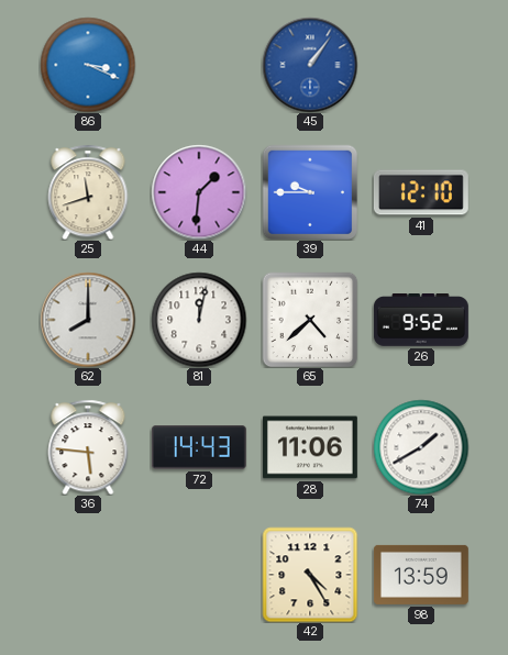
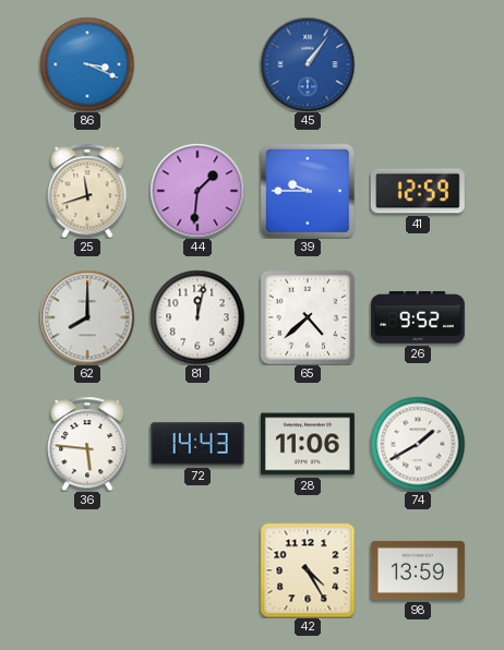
41: 12:10 -> 12:59 (418, 191)
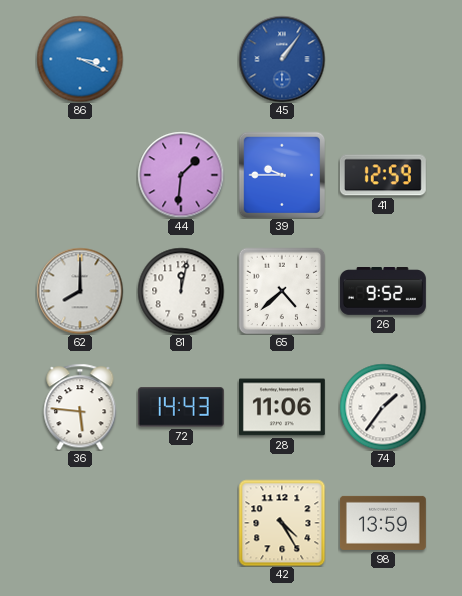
25: 11:42 -> none (87, 191)
74: 1:40 -> 1:36 (383, 407)
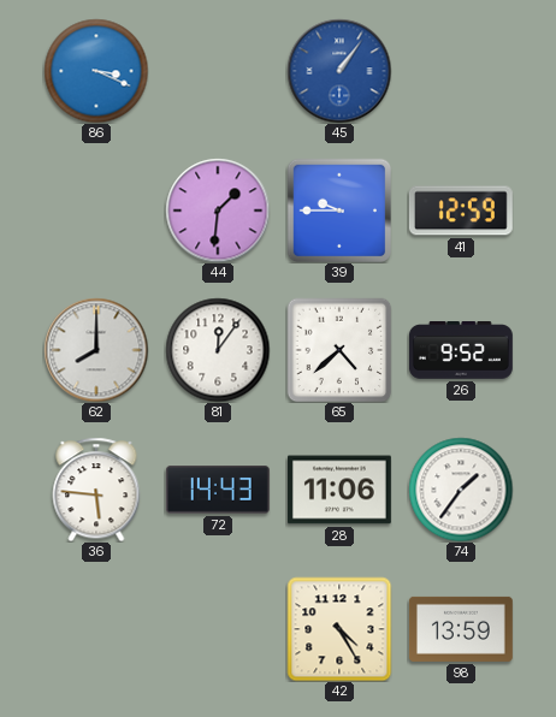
81: 12:02 -> 12:06 (218, 350)
